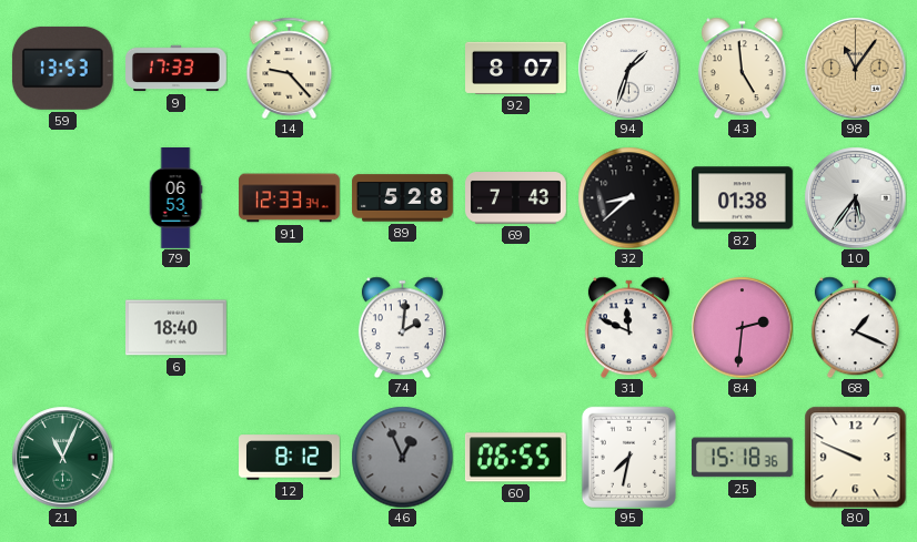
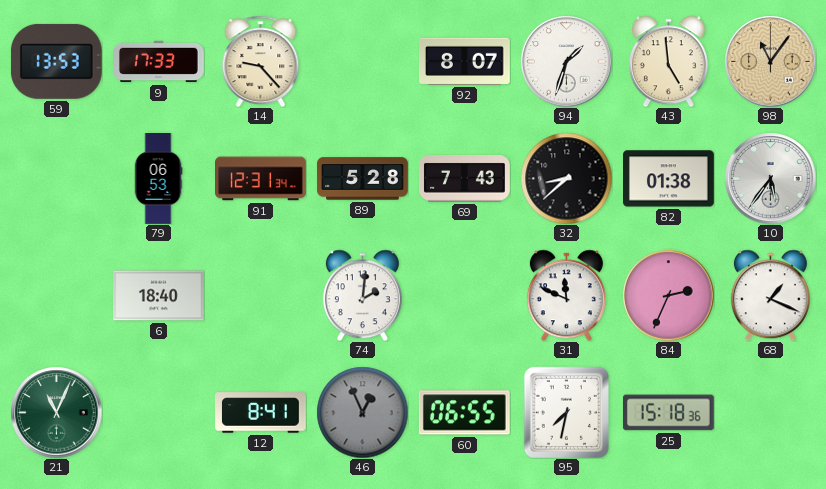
91: 12:33 -> 12:31 (261, 179)
84: 2:31 -> 2:34 (668, 295)
12: 8:12 -> 8:41 (261, 413)
80: 9:49 -> none (855, 457)
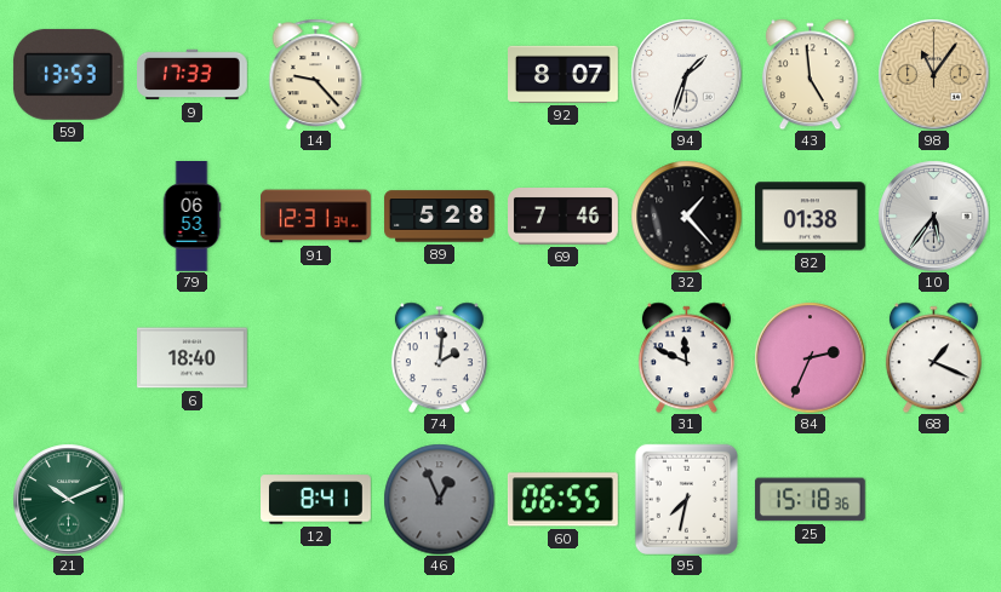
69: 7:43 -> 7:46 (564, 217)
32: 8:38 -> 1:23 (686, 215)
21: 11:04 -> 10:11 (68, 499)
